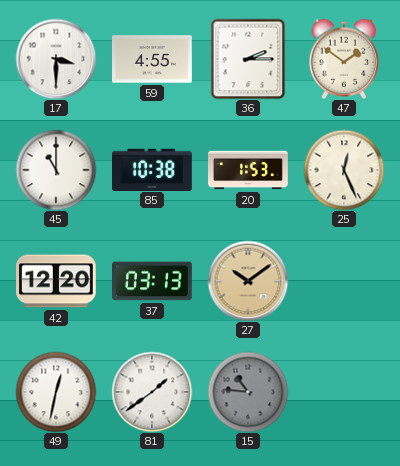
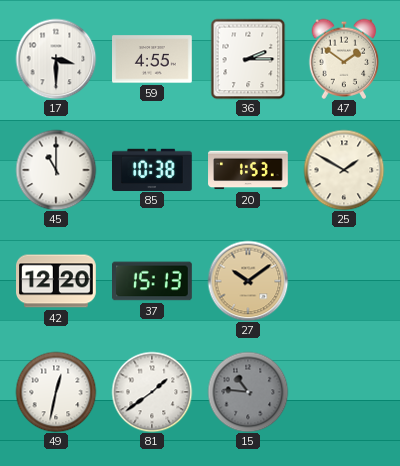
25: 12:26 -> 1:50 (344, 170)
37: 03:13 -> 15:13 (153, 281)
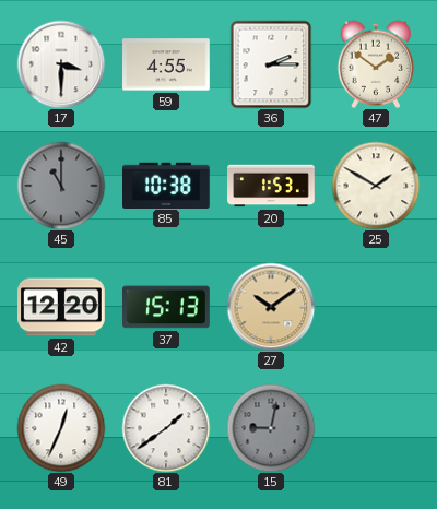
45 dial: white -> grey (61, 186)
49: 12:32 -> 12:34 (61, 428)
15: 10:46 -> 9:02 (271, 428)
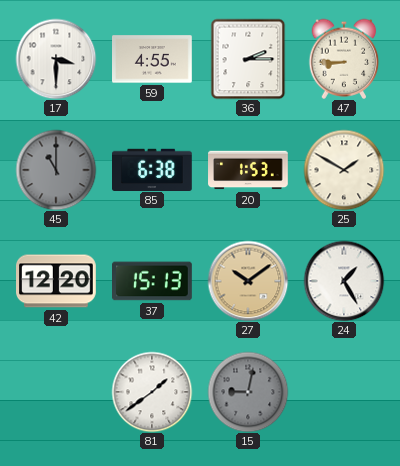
47: 1:51 -> 8:45 (344, 59)
85: 10:38 -> 6:38 (153, 169)
24: none -> 1:25 (344, 281)
49: 12:34 -> none (61, 428)
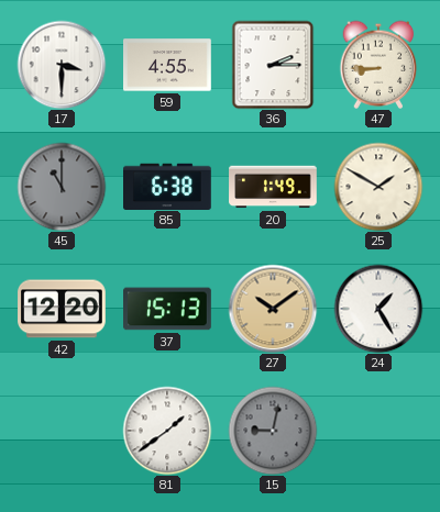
20: 1:53 -> 1:49 (273, 187)
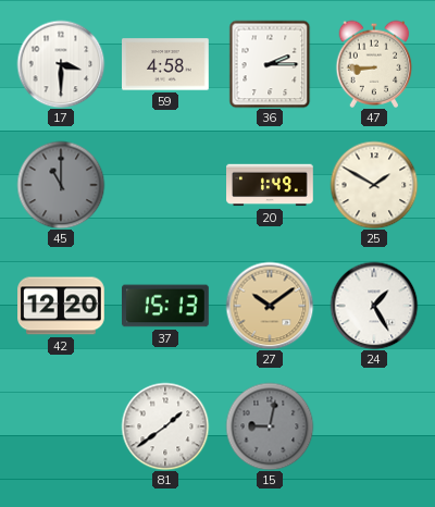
59: 4:55 -> 4:58 (165, 64)
85: 6:38 -> none (168, 186)
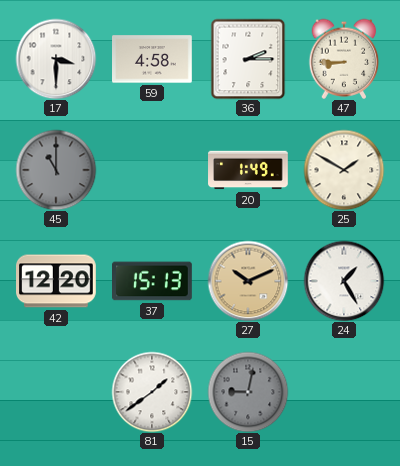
27: 10:09 -> 10:11 (248, 281)
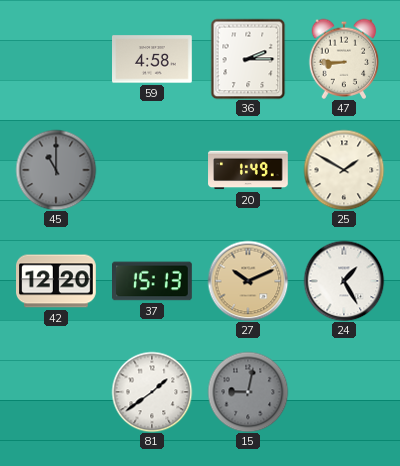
17: 3:30 -> none (56, 59)
